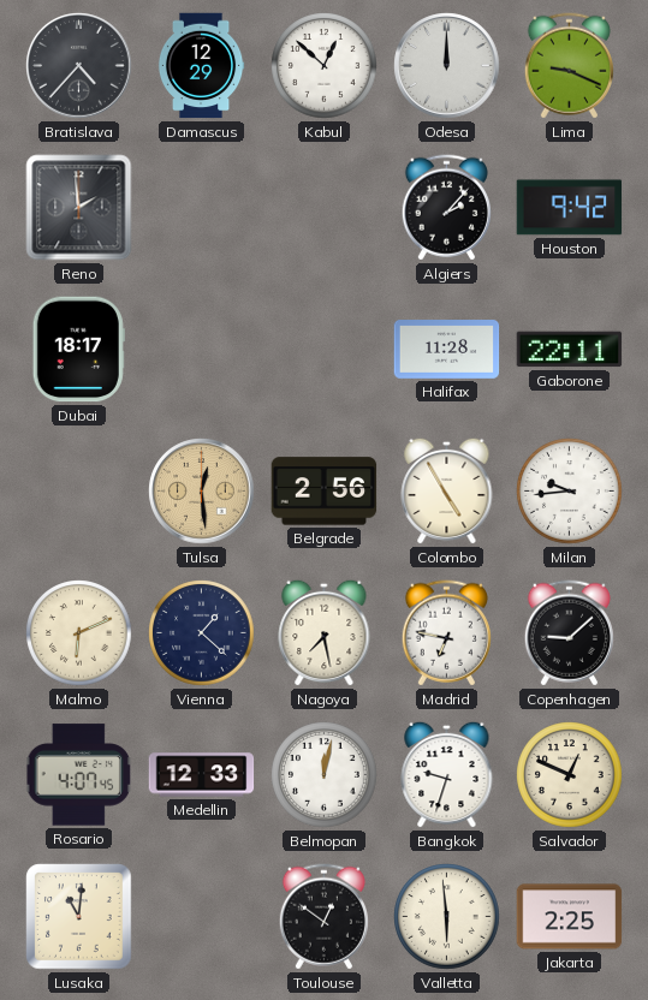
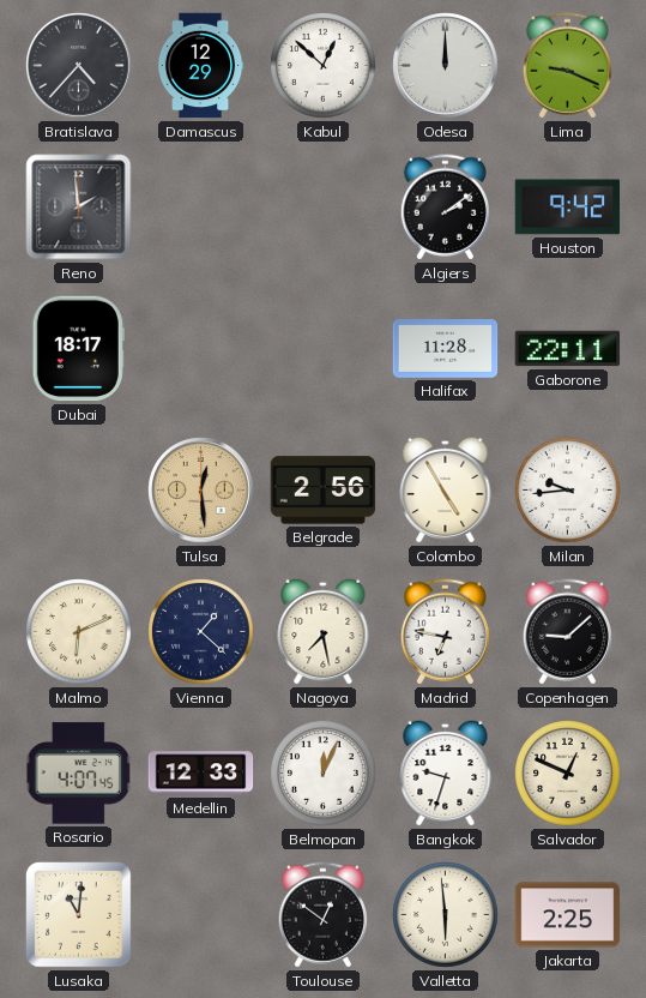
Algiers: 2:07 -> 2:09 (445, 208)
Belmopan: 12:02 -> 12:04 (324, 774)
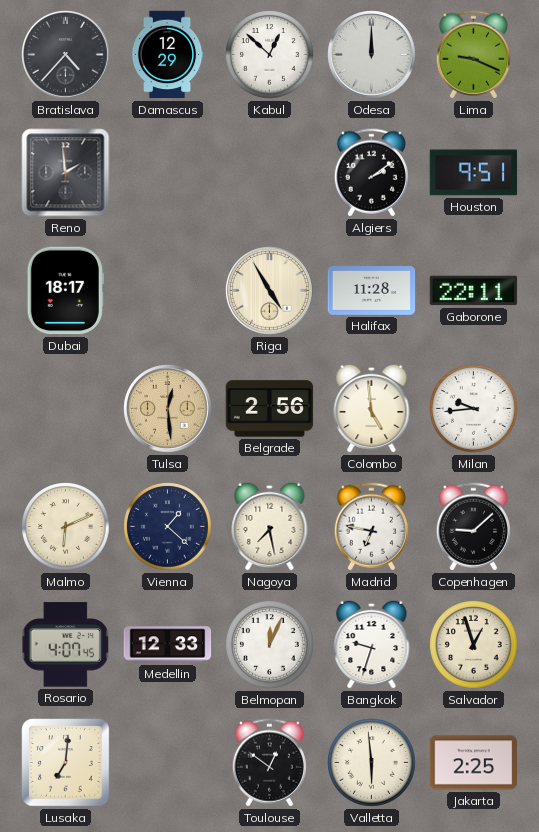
Houston: 9:42 -> 9:51 (474, 173)
Riga: none -> 4:55 (270, 291)
Colombo: 4:55 -> 4:59 (372, 408)
Salvador: 12:49 -> 12:57 (474, 645)
Lusaka: 11:01 -> 7:01 (66, 763)
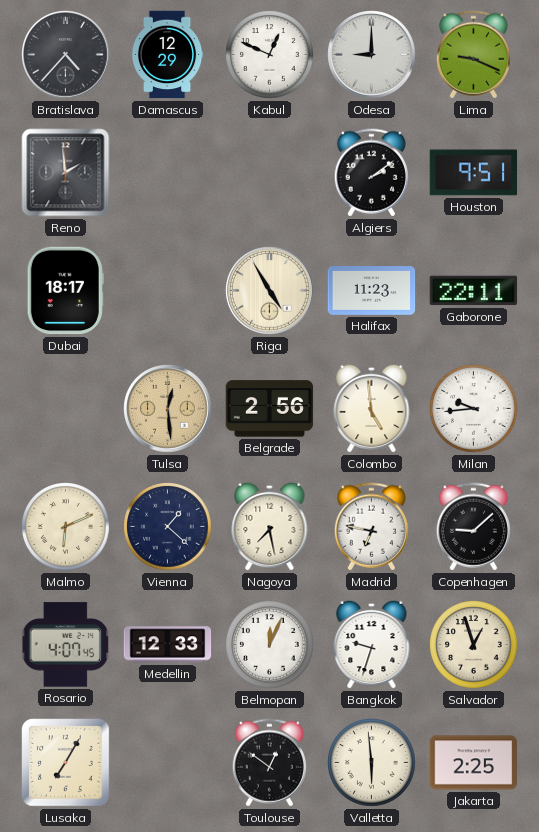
Kabul: 12:52 -> 12:49 (270, 55)
Odesa: 12:00 -> 9:00 (372, 55)
Halifax: 11:28 -> 11:23 (372, 291)
Lusaka: 7:01 -> 7:05 (66, 763)
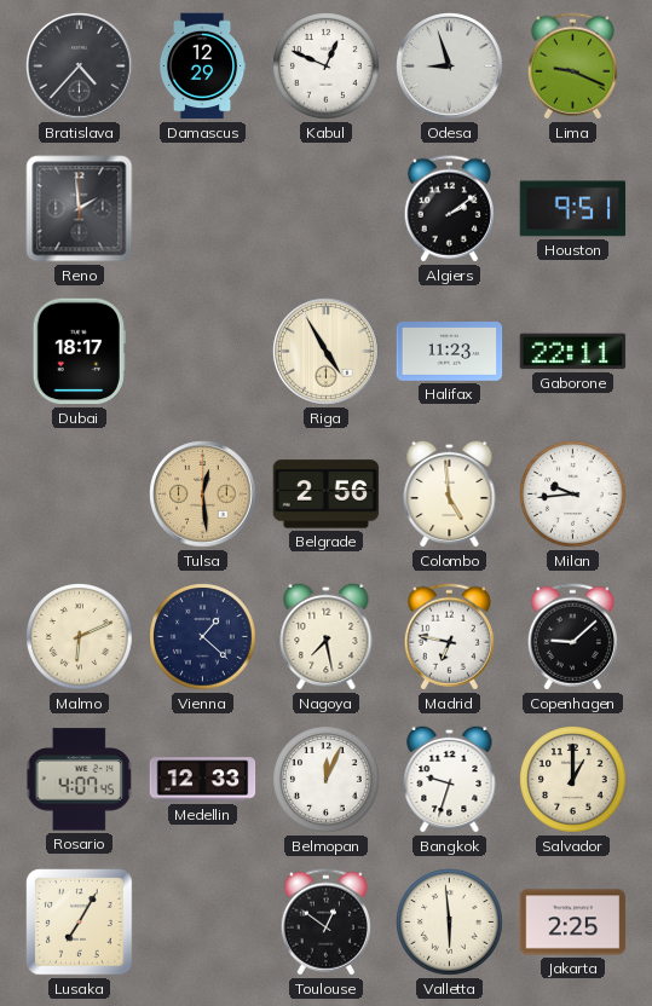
Odesa: 9:00 -> 8:57 (450, 67)
Salvador: 12:57 -> 1:00 (573, 780)
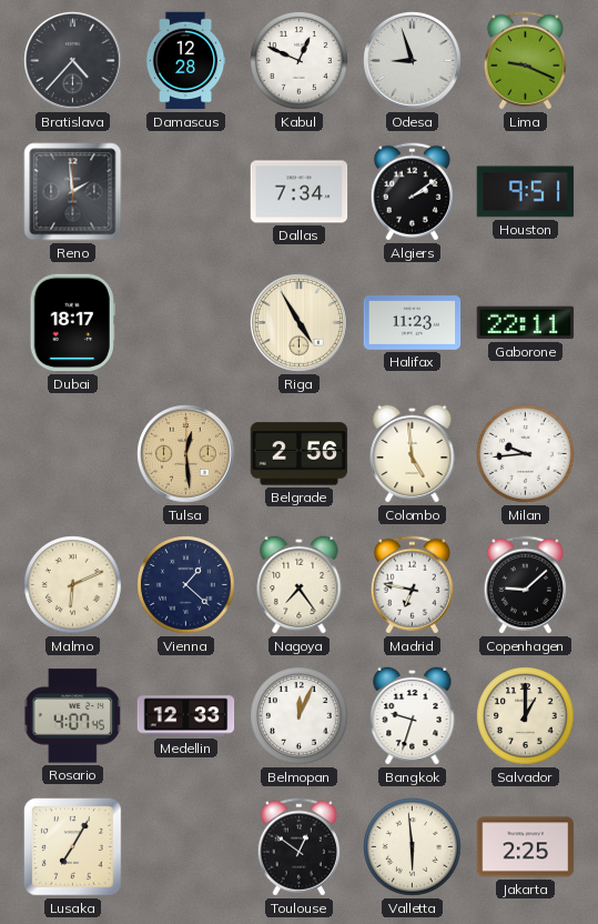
Damascus: 12:29 -> 12:28 (185, 61)
Dallas: none -> 7:34 (300, 192)
Nagoya: 7:28 -> 7:24 (300, 584)
